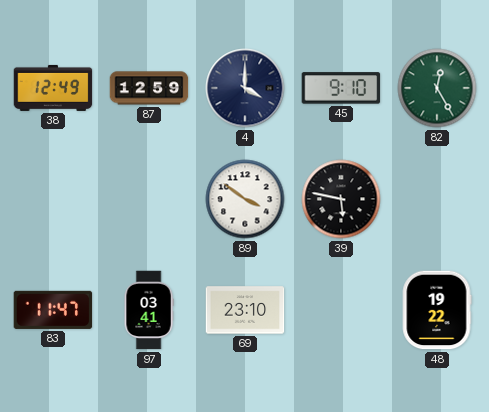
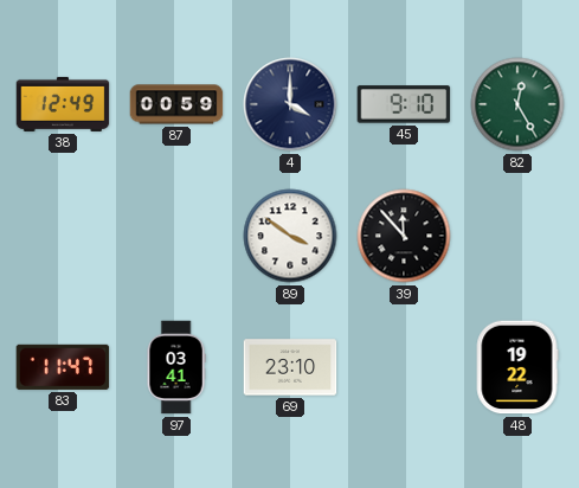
87: 12:59 -> 00:59 (176, 104)
39: 5:47 -> 11:53 (404, 236)
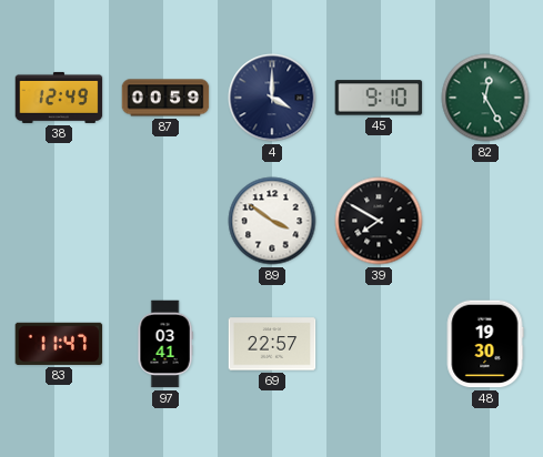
39: 11:53 -> 7:50 (379, 221)
69: 23:10 -> 22:57 (272, 344)
48: 19:22 -> 19:30 (485, 344)
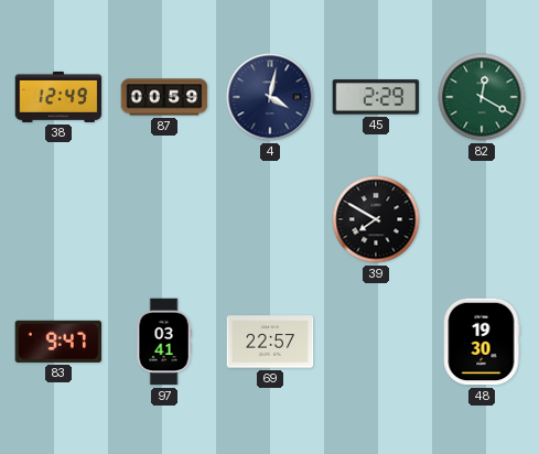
4: 4:00 -> 4:02 (270, 97)
45: 9:10 -> 2:29 (376, 97)
82: 12:25 -> 12:20 (482, 97)
89: 3:51 -> none (272, 221)
83: 11:47 -> 9:47 (58, 342)
